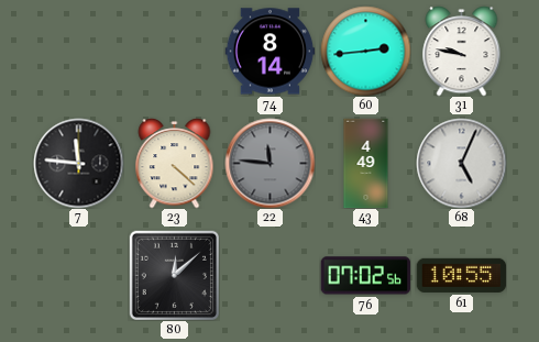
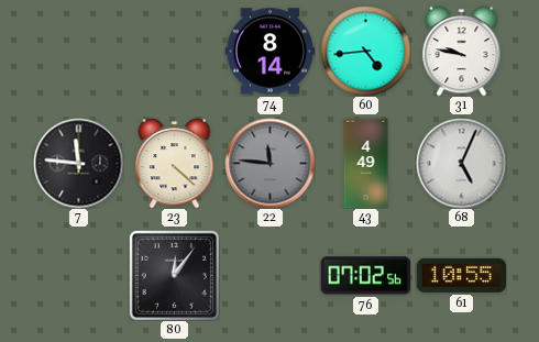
60: 2:44 -> 4:44 (365, 51)
80: 12:08 -> 12:06 (174, 275)
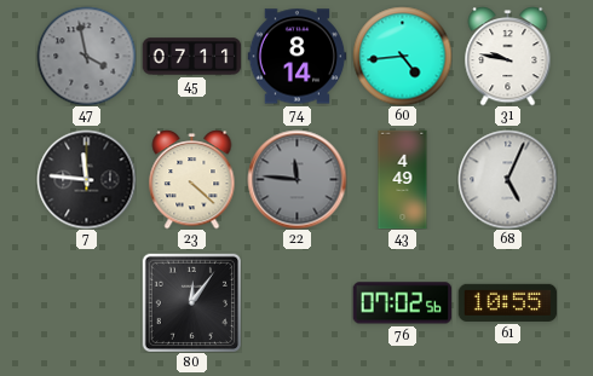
47: none -> 3:58 (86, 56)
45: none -> 07:11 (191, 57)
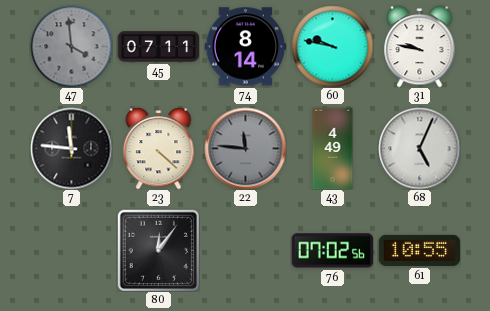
47: 3:58 -> 3:59 (71, 46)
60: 4:44 -> 9:47 (332, 46)
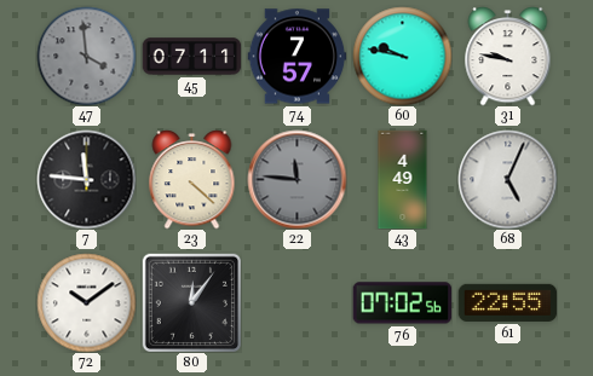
74: 8:14 -> 7:57 (296, 57)
72: none -> 10:09 (86, 302)
61: 10:55 -> 22:55 (507, 302)
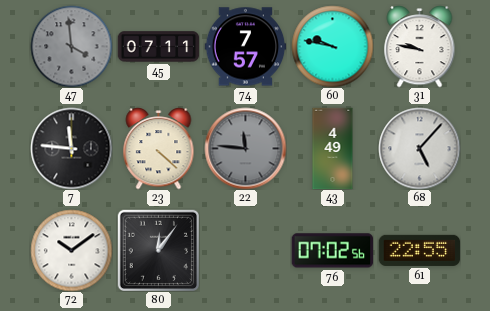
68: 5:04 -> 5:07 (419, 148)
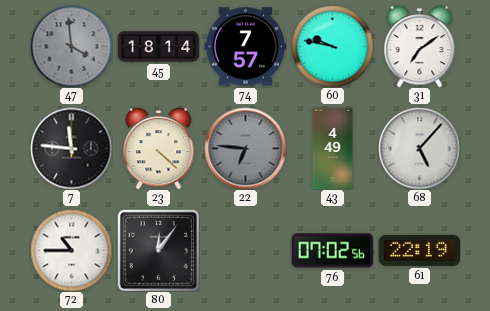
45: 07:11 -> 18:14 (158, 47)
31: 9:47 -> 7:09 (420, 47)
22: 11:46 -> 6:46 (245, 148)
72: 10:09 -> 10:45 (71, 250)
61: 22:55 -> 22:19 (419, 250)
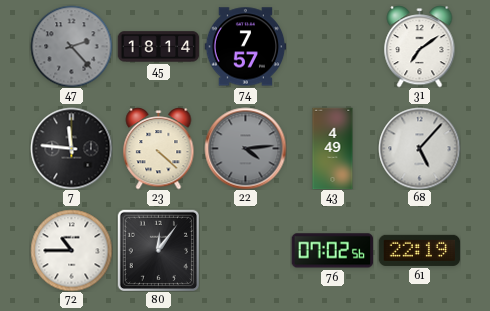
47: 3:59 -> 2:23 (71, 46)
60: 9:47 -> none (332, 46)
22: 6:46 -> 4:14 (245, 148)
